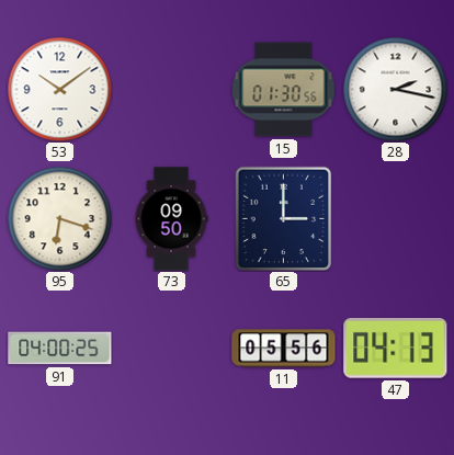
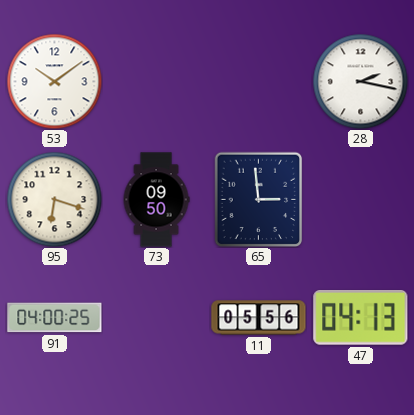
15: 01:30 -> none (284, 90)
65: 3:00 -> 2:59 (259, 199)
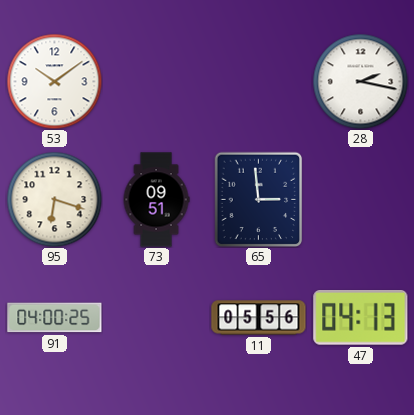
73: 09:50 -> 09:51 (156, 200)
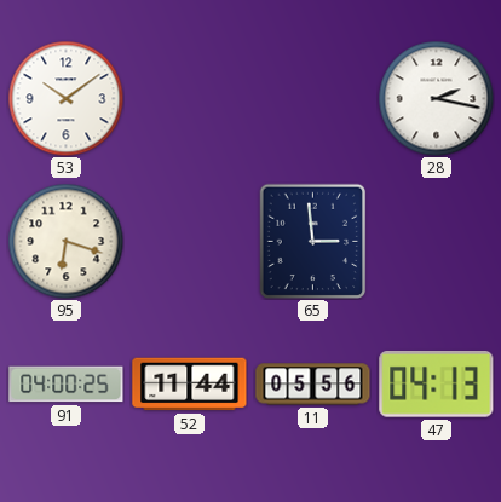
73: 09:51 -> none (156, 200)
52: none -> 11:44 (190, 385)
